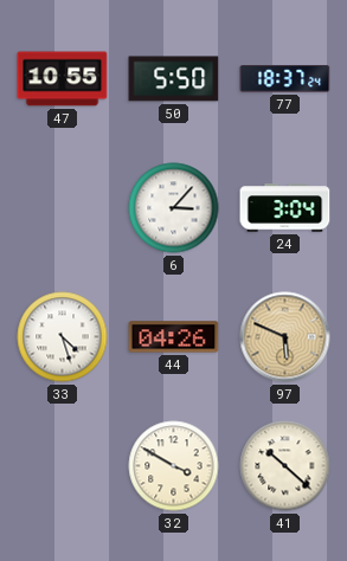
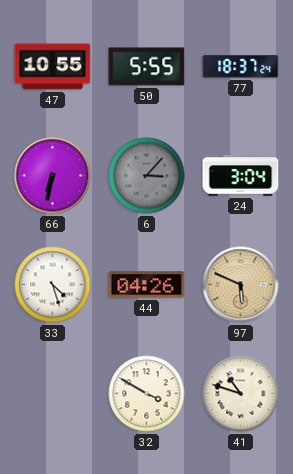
50: 5:50 -> 5:55 (147, 67)
66: none -> 6:32 (53, 176)
6 dial: white -> grey (147, 176)
41: 10:22 -> 10:48 (241, 394)
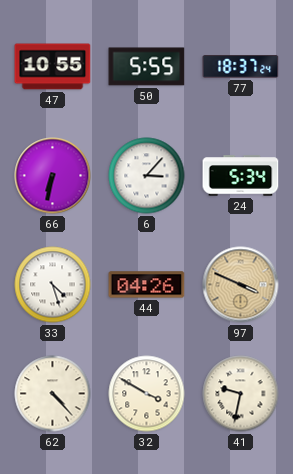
6 dial: grey -> white (147, 176)
24: 3:04 -> 5:34 (241, 176)
97: 5:49 -> 3:49 (241, 285)
62: none -> 4:23 (53, 394)
41: 10:48 -> 9:32 (241, 394)
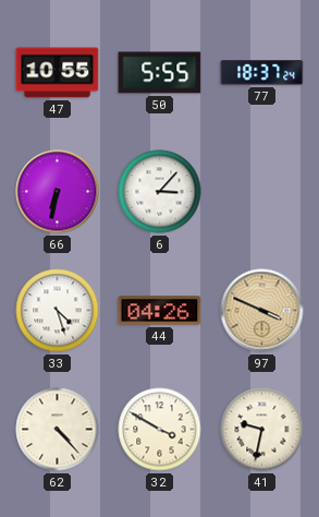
24: 5:34 -> none (241, 176)
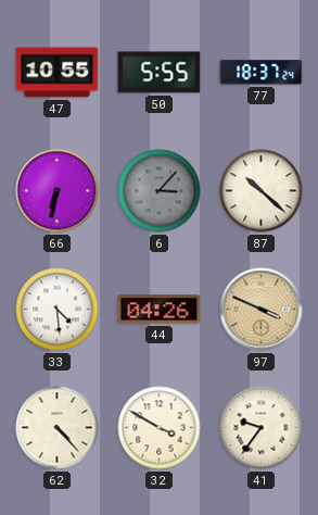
6 dial: white -> grey (160, 191)
87: none -> 10:22 (262, 191)
33: 4:27 -> 4:29 (58, 310)
41: 9:32 -> 9:36 (262, 428)
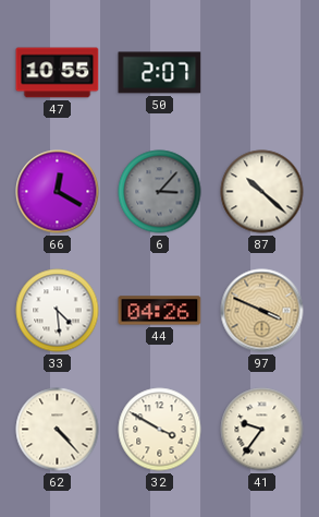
50: 5:55 -> 2:07 (160, 73)
77: 18:37 -> none (262, 73)
66: 6:32 -> 12:20 (58, 192)
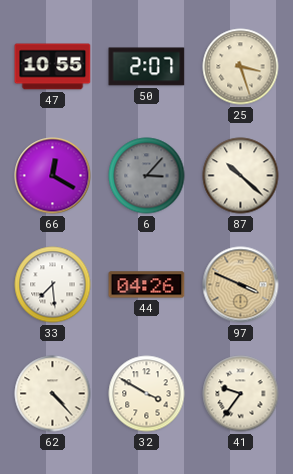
25: none -> 3:27 (241, 67)
33: 4:29 -> 7:29 (53, 285)
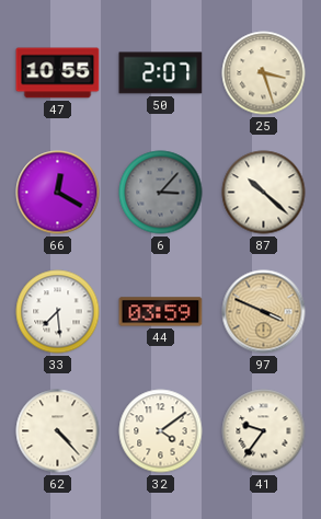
44: 04:26 -> 03:59 (161, 312)
32: 3:50 -> 4:09 (161, 431)
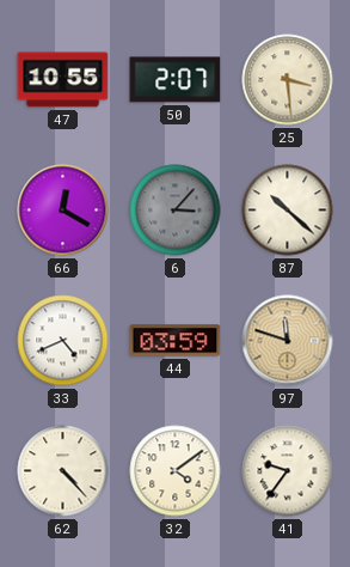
25: 3:27 -> 3:29 (288, 80)
33: 7:29 -> 4:41 (63, 341)
97: 3:49 -> 11:48 (288, 341)
